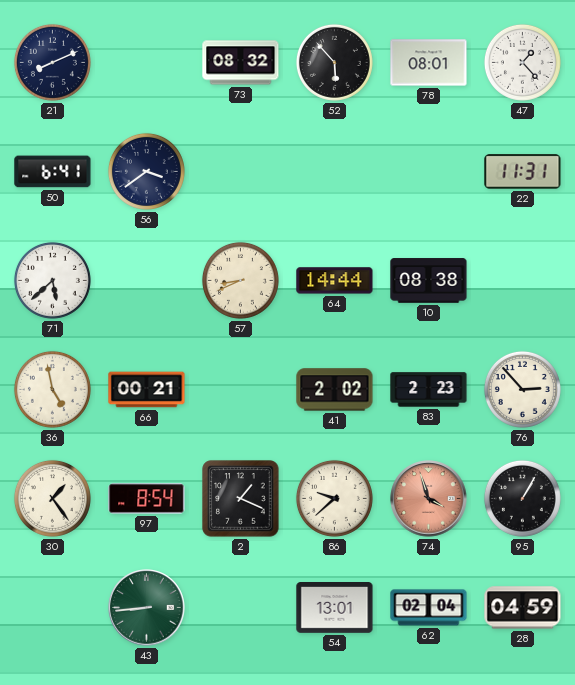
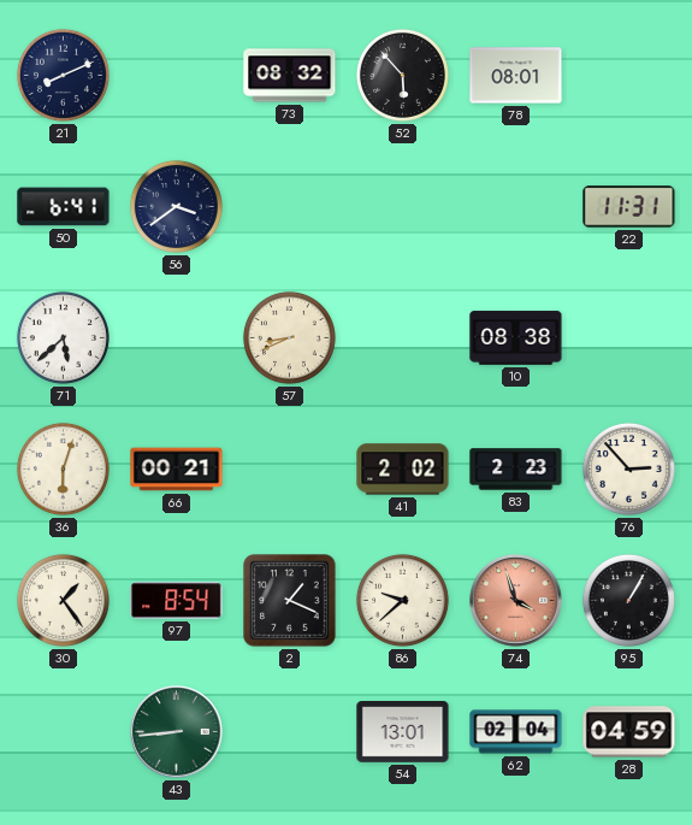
47: 1:23 -> none (522, 62)
64: 14:44 -> none (335, 281)
36: 4:58 -> 6:03 (63, 469)
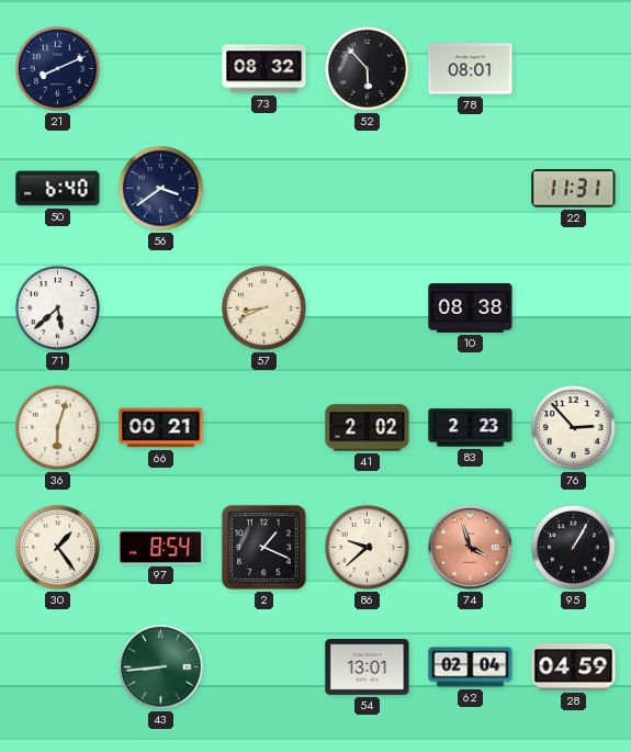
50: 6:41 -> 6:40 (58, 189)
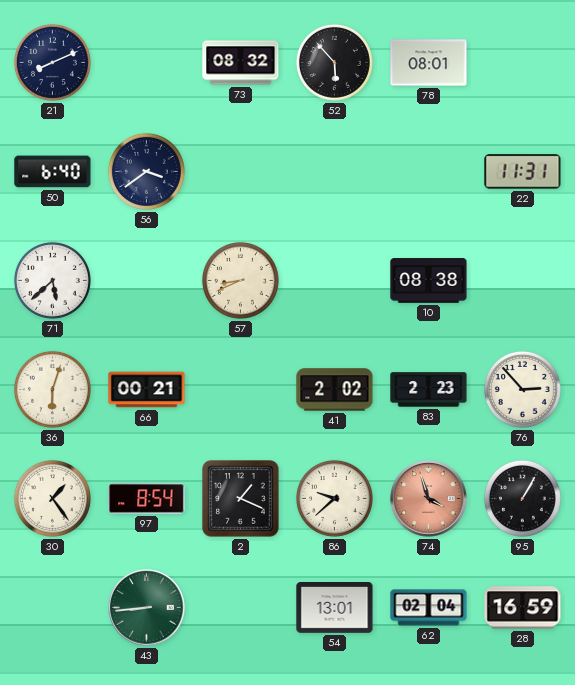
28: 04:59 -> 16:59 (523, 608)
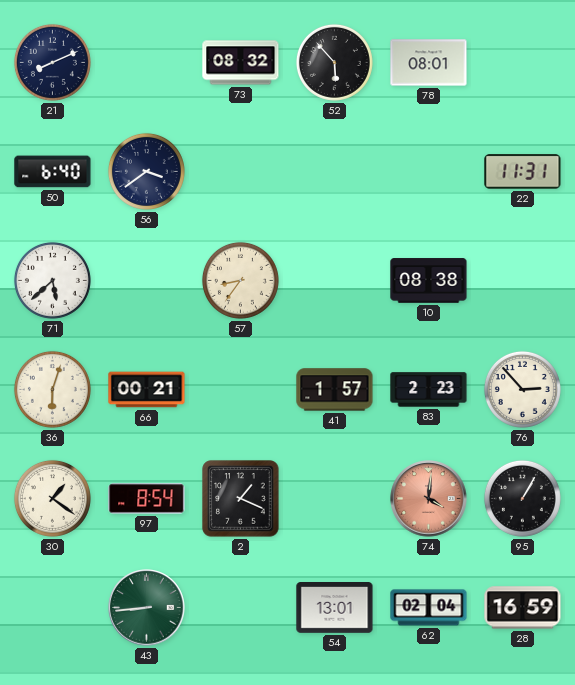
57: 8:41 -> 8:36 (240, 280)
41: 2:02 -> 1:57 (335, 390)
30: 1:24 -> 1:21 (52, 498)
86: 9:38 -> none (334, 498)
74: 3:57 -> 4:01 (429, 499)
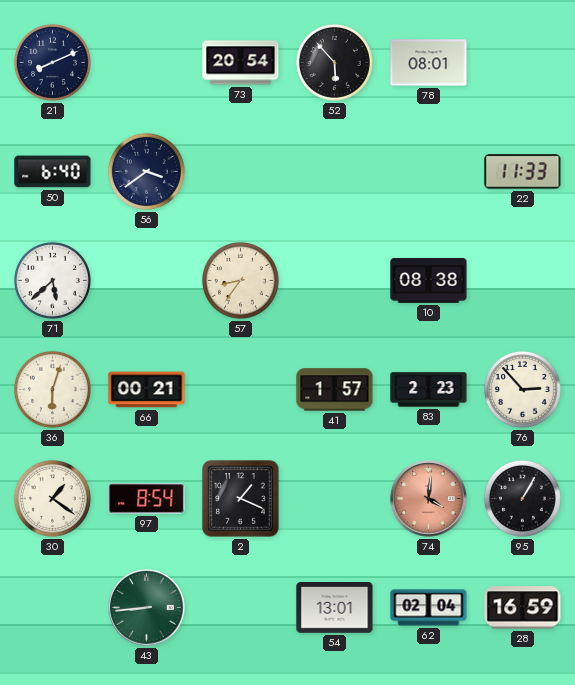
73: 08:32 -> 20:54 (241, 63)
22: 11:31 -> 11:33 (523, 172)
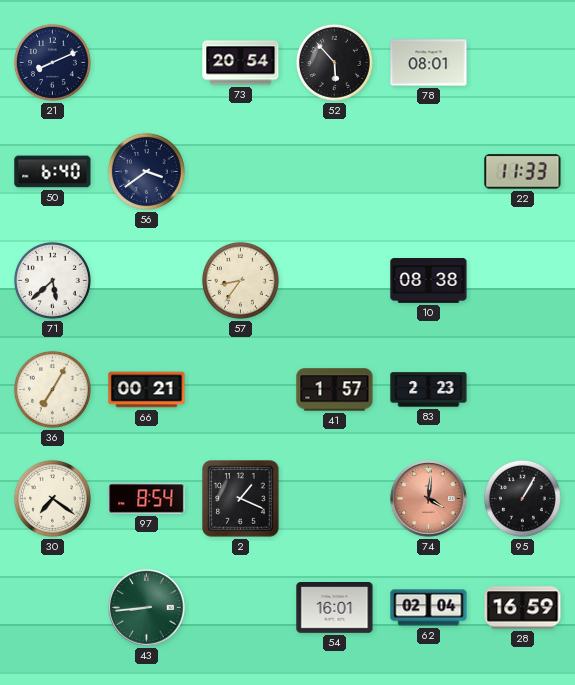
36: 6:03 -> 7:05 (52, 389)
76: 2:53 -> none (522, 389)
30: 1:21 -> 7:21 (52, 498)
54: 13:01 -> 16:01 (335, 608)
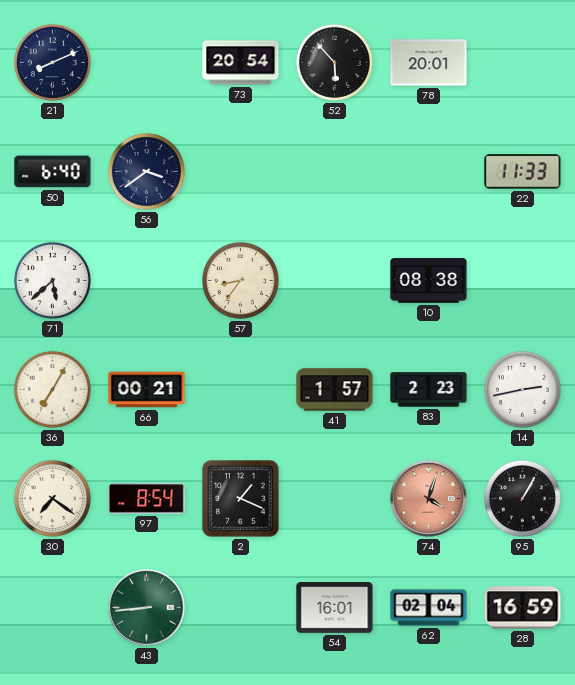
78: 08:01 -> 20:01 (429, 63)
14: none -> 2:43 (522, 389)
74: 4:01 -> 4:03 (429, 499)
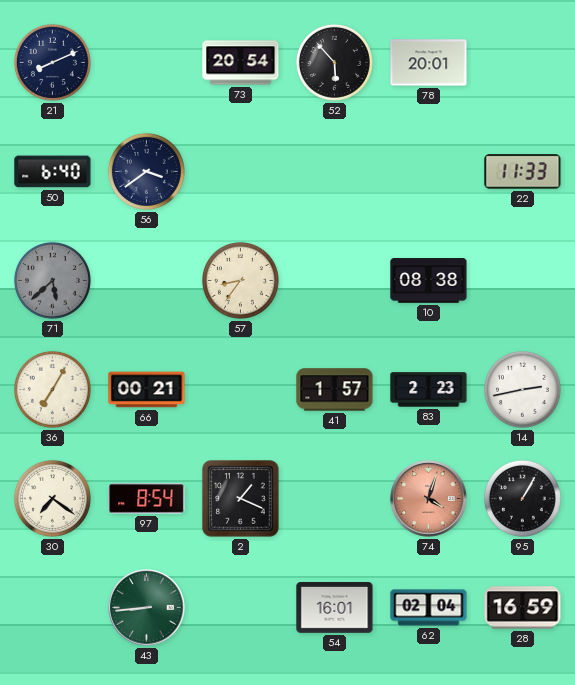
71 dial: white -> grey (52, 280)
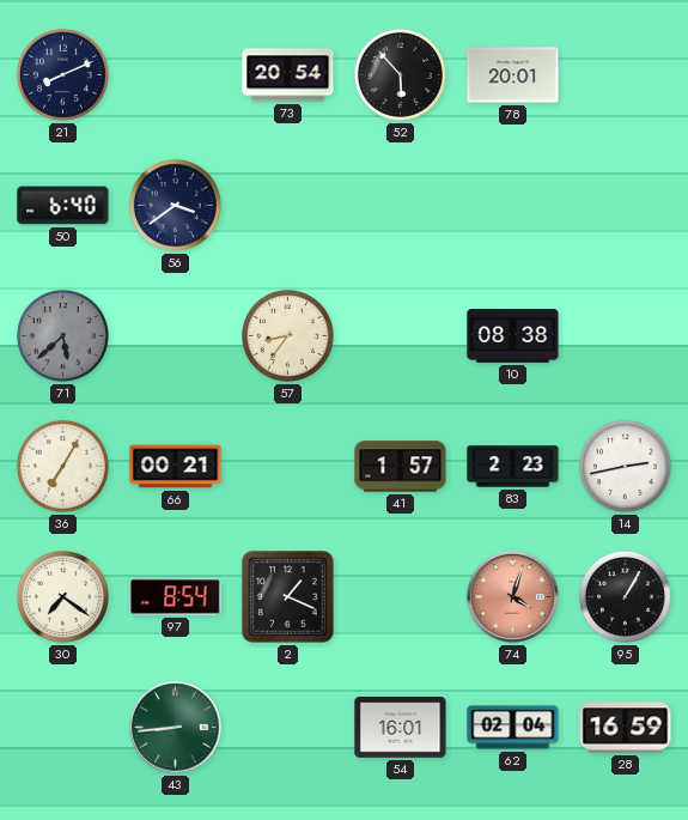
22: 11:33 -> none (523, 172)
